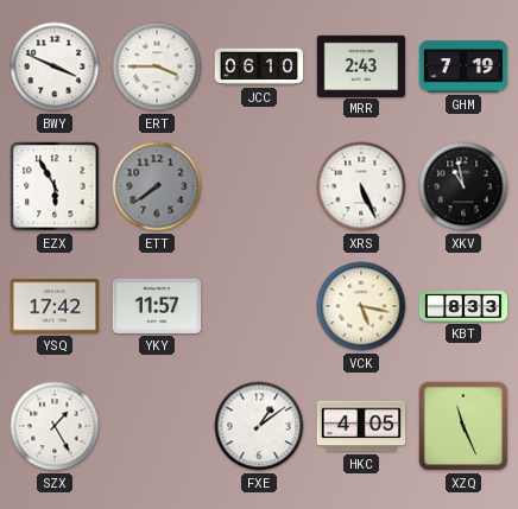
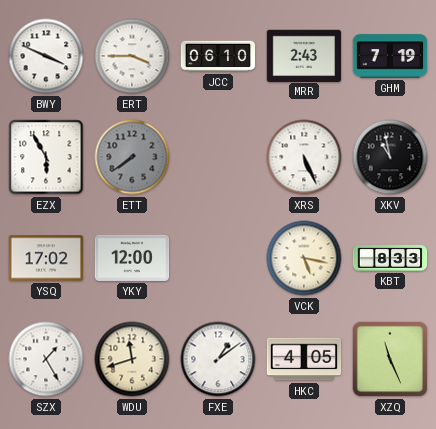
YSQ: 17:42 -> 17:02 (46, 258)
YKY: 11:57 -> 12:00 (132, 258)
WDU: none -> 11:42 (132, 359)
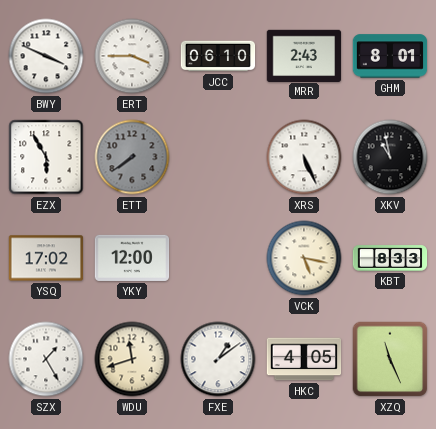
GHM: 7:19 -> 8:01 (390, 56)
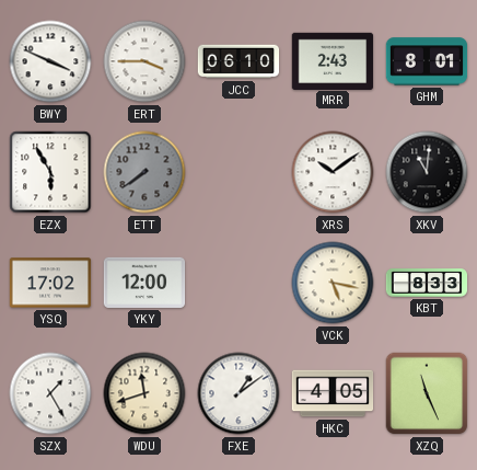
XRS: 5:26 -> 10:09 (333, 172)
XKV: 10:58 -> 11:01 (427, 172)
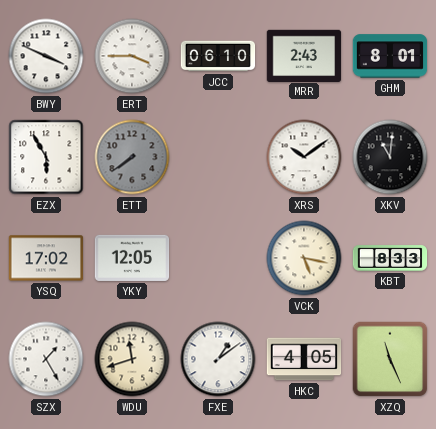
YKY: 12:00 -> 12:05 (132, 258)
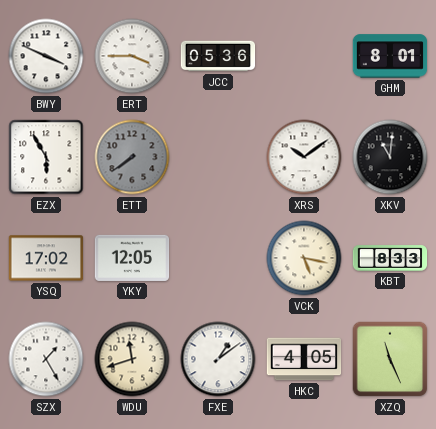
JCC: 06:10 -> 05:36 (218, 56)
MRR: 2:43 -> none (304, 55)
